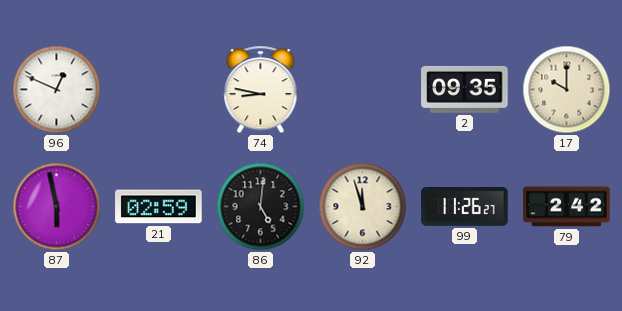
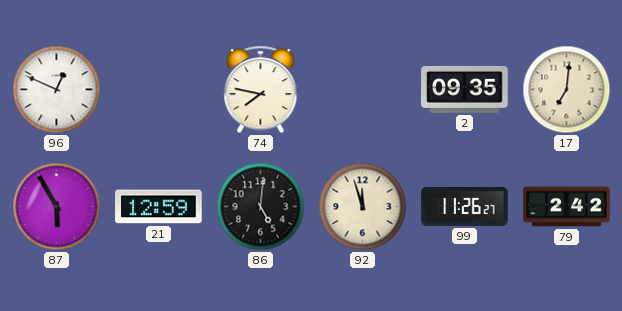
74: 8:47 -> 7:47 (261, 90)
17: 10:00 -> 7:01 (567, 90)
87: 5:58 -> 5:55 (57, 207)
21: 02:59 -> 12:59 (159, 207)
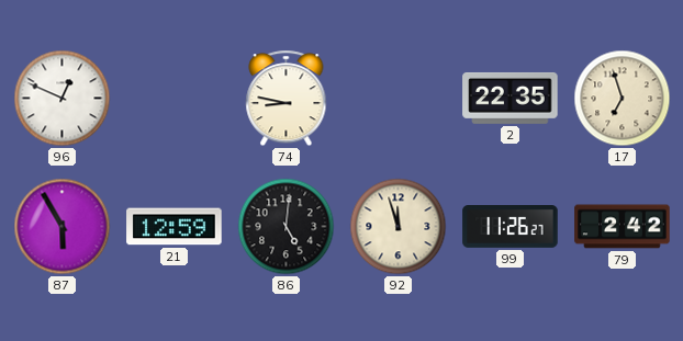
74: 7:47 -> 8:47 (287, 99)
2: 09:35 -> 22:35 (511, 98)
17: 7:01 -> 6:57 (623, 99)
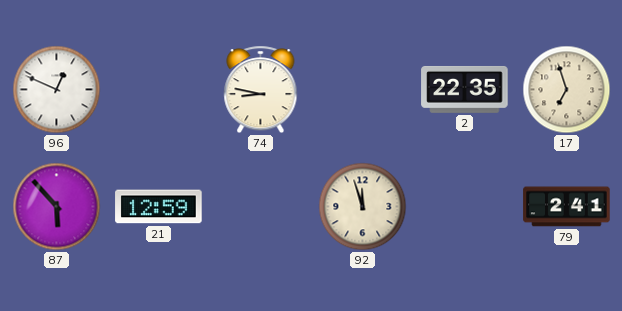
87: 5:55 -> 5:53 (57, 207)
86: 5:01 -> none (287, 227)
99: 11:26 -> none (511, 227)
79: 2:42 -> 2:41 (567, 207)
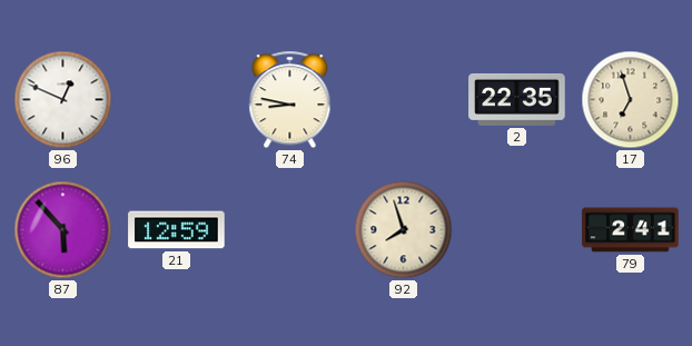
92: 11:57 -> 7:57 (404, 230)
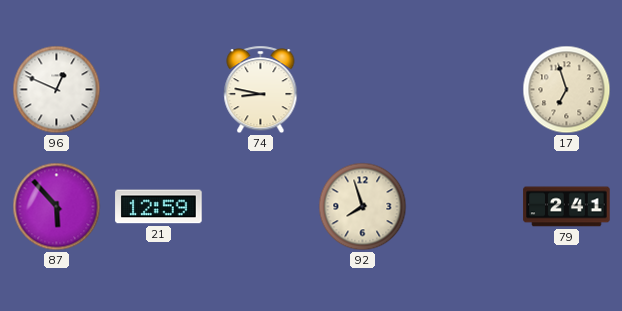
2: 22:35 -> none (517, 99)
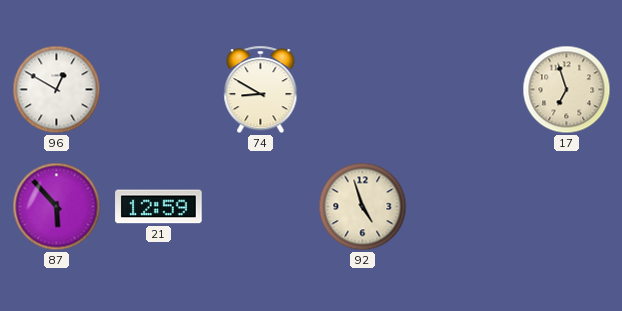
96: 12:49 -> 12:50 (57, 90)
74: 8:47 -> 8:50 (261, 90)
92: 7:57 -> 4:57 (363, 207)
79: 2:41 -> none (567, 207)
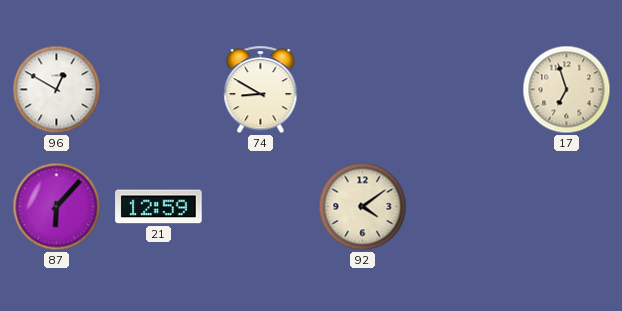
87: 5:53 -> 6:07 (57, 207)
92: 4:57 -> 4:09 (363, 207)
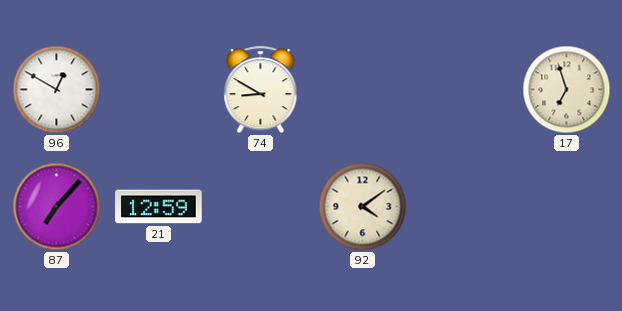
87: 6:07 -> 7:07 (57, 207)
